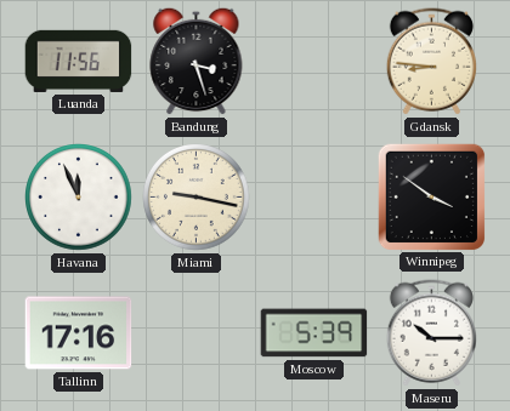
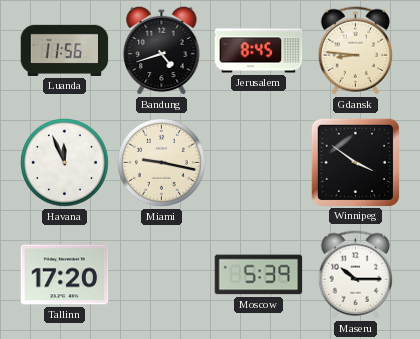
Bandung: 3:27 -> 4:42 (162, 50)
Jerusalem: none -> 8:45 (259, 51)
Tallinn: 17:16 -> 17:20 (65, 275)
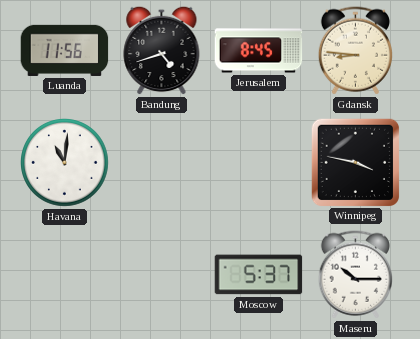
Havana: 11:56 -> 11:01 (65, 163)
Miami: 9:17 -> none (162, 163)
Winnipeg: 3:51 -> 3:47 (355, 162)
Tallinn: 17:20 -> none (65, 275)
Moscow: 5:39 -> 5:37 (259, 275)
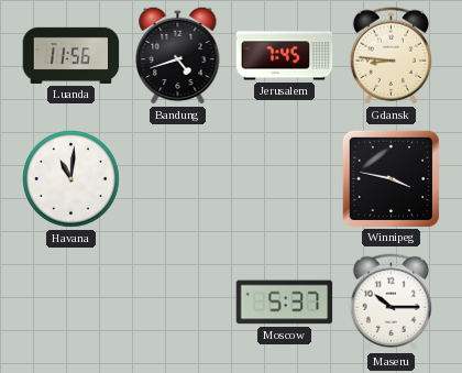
Jerusalem: 8:45 -> 7:45 (285, 56)
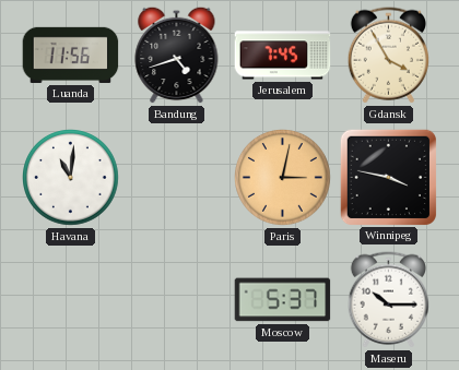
Gdansk: 8:46 -> 3:55 (388, 56)
Paris: none -> 3:02 (283, 178)
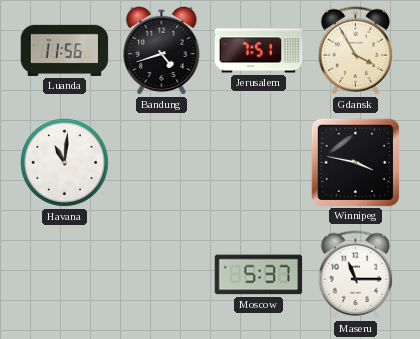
Jerusalem: 7:45 -> 7:51 (259, 51)
Paris: 3:02 -> none (283, 178)
Maseru: 10:15 -> 11:15 (355, 275)
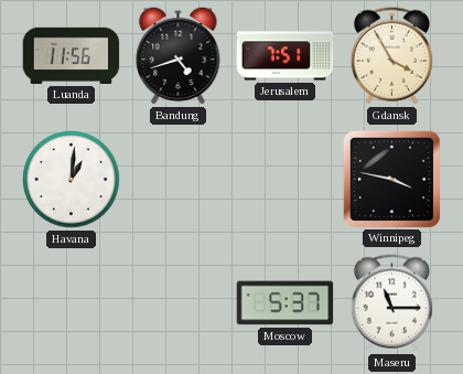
Havana: 11:01 -> 1:01 (72, 180)
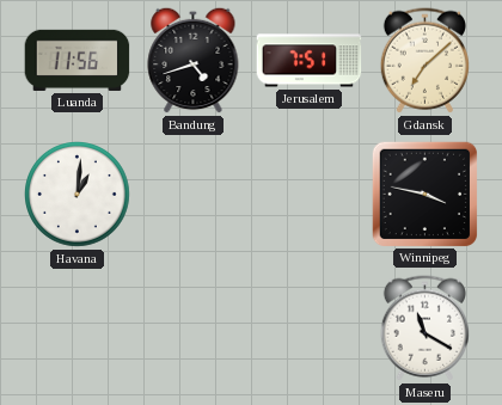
Gdansk: 3:55 -> 7:08 (424, 61)
Moscow: 5:37 -> none (286, 303)
Maseru: 11:15 -> 11:20 (424, 329)
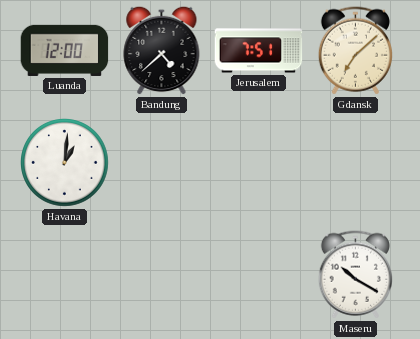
Luanda: 11:56 -> 12:00 (65, 50)
Bandung: 4:42 -> 4:38 (162, 50)
Winnipeg: 3:47 -> none (424, 194)
Maseru: 11:20 -> 10:20 (355, 275)
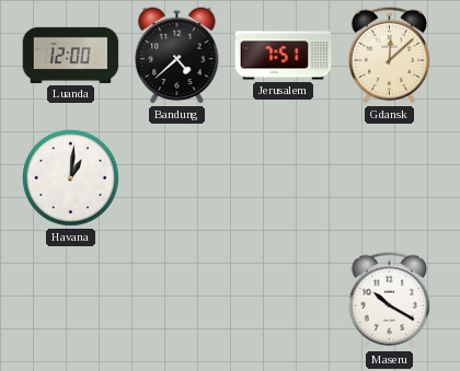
Gdansk: 7:08 -> 12:08 (389, 56)
